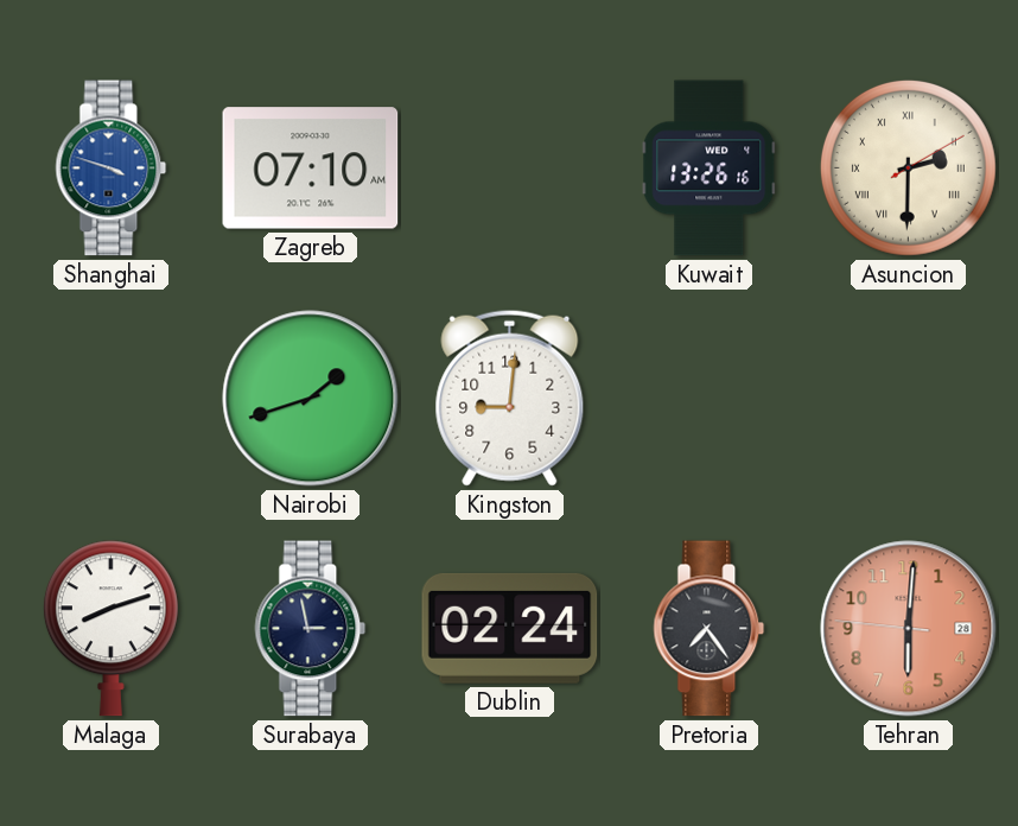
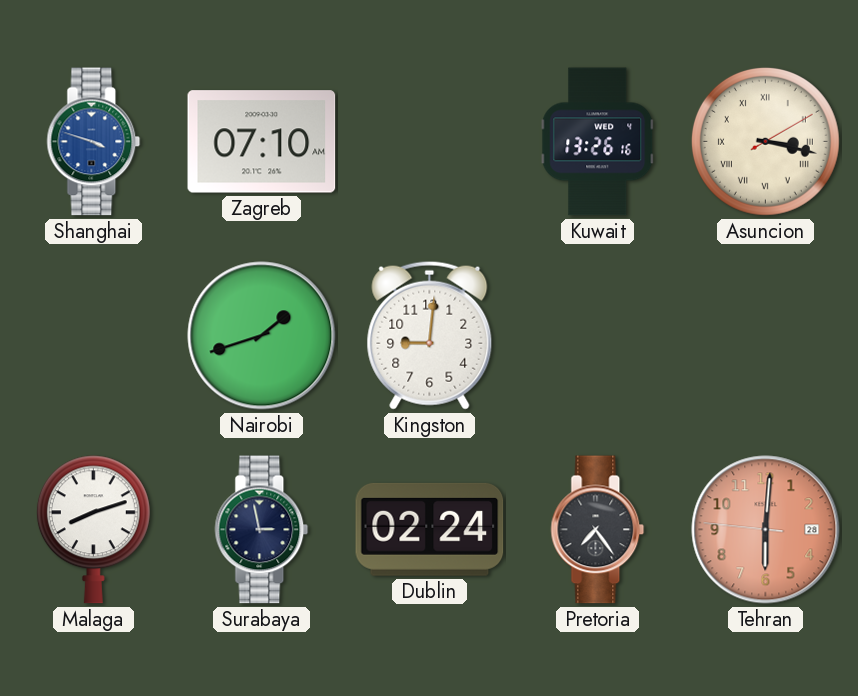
Asuncion: 2:30 -> 3:17 (765, 141)
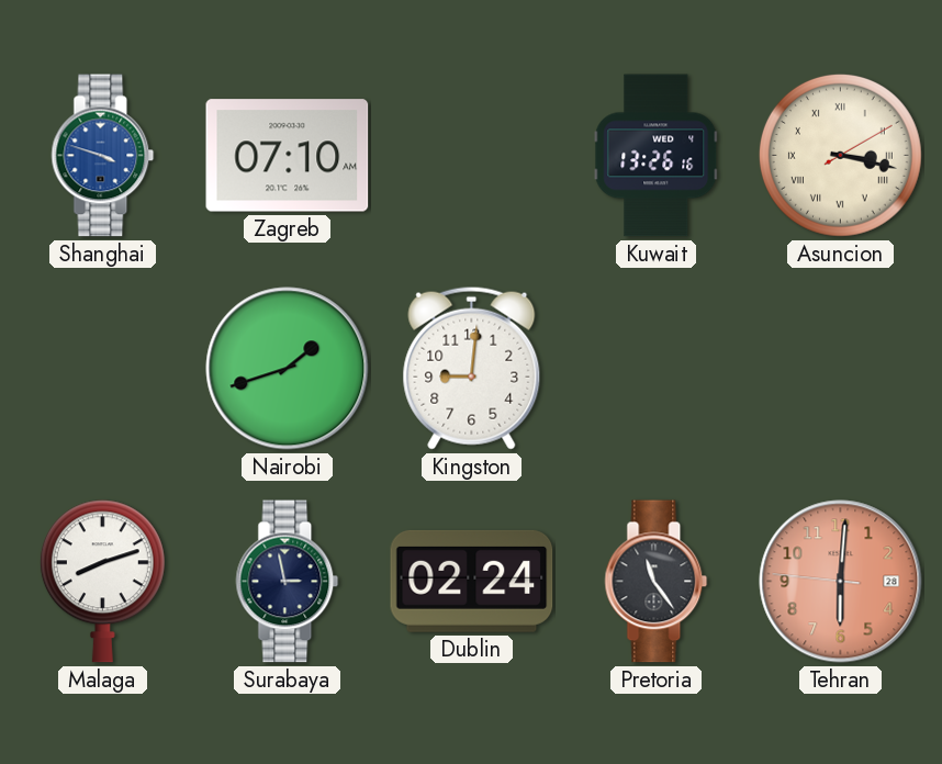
Pretoria: 7:24 -> 11:24 (657, 582)
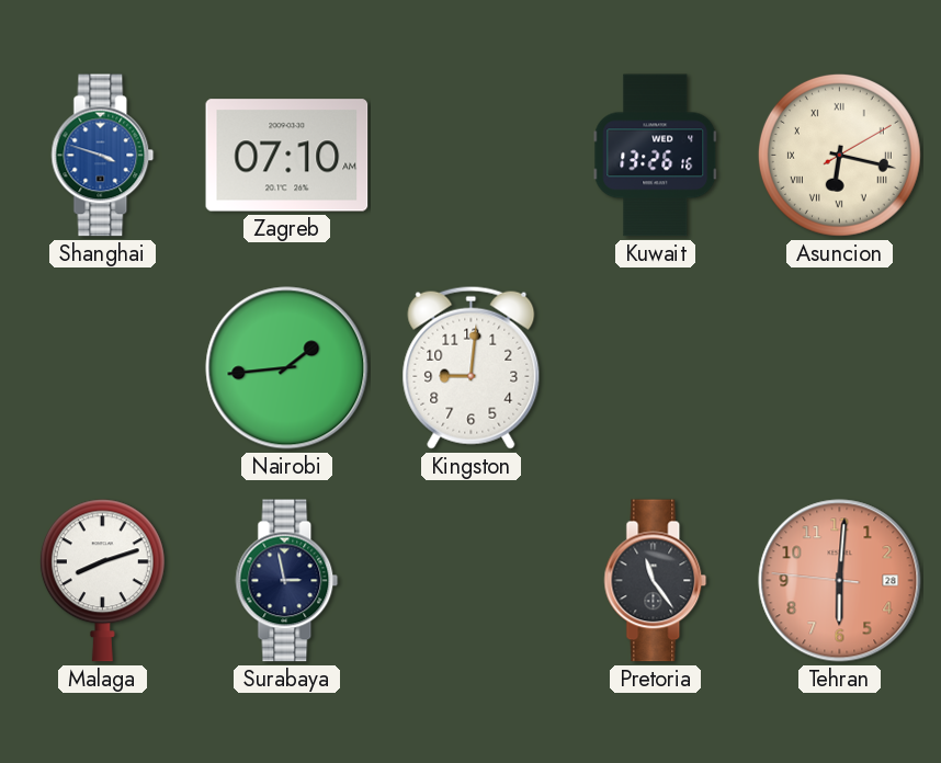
Asuncion: 3:17 -> 6:17 (839, 155)
Nairobi: 1:42 -> 1:44 (287, 368)
Dublin: 02:24 -> none (472, 581)
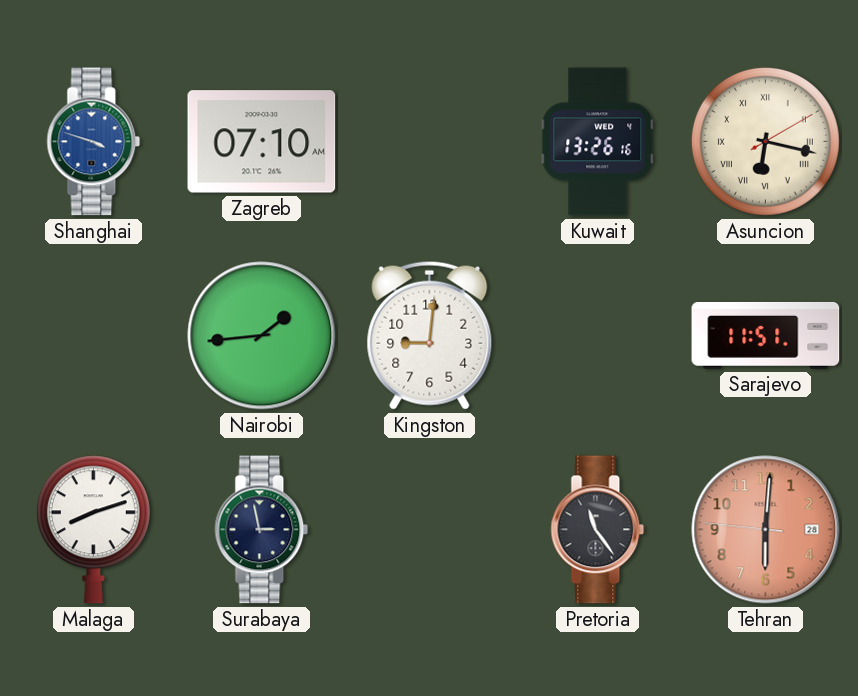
Sarajevo: none -> 11:51 (766, 335)
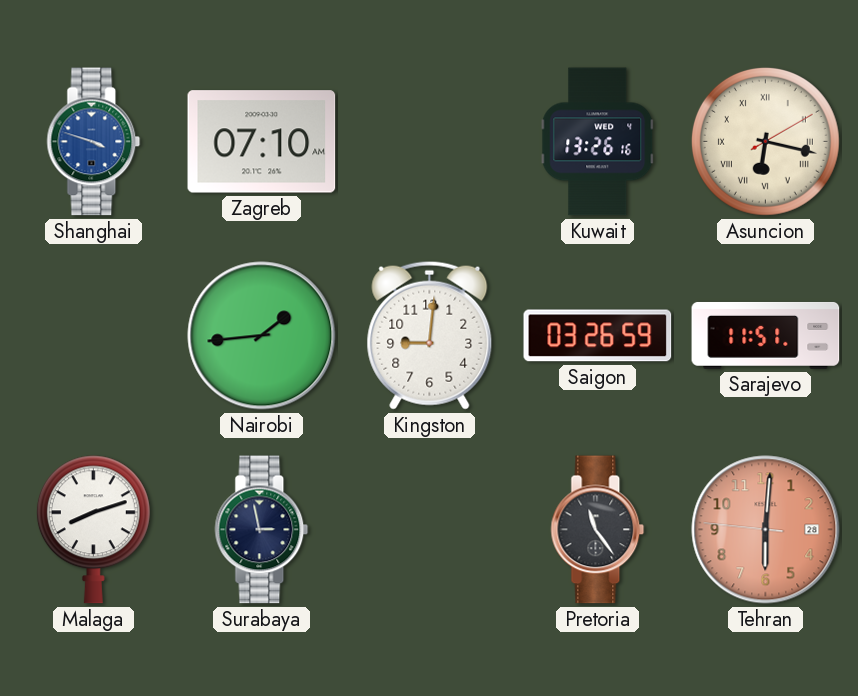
Saigon: none -> 03:26 (598, 336)
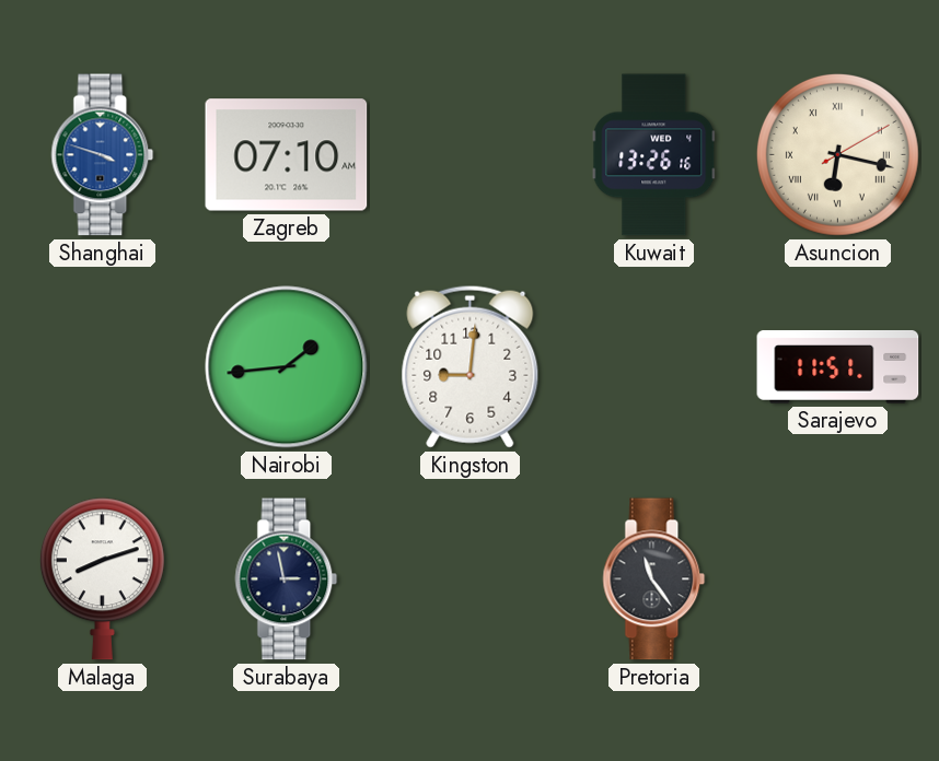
Saigon: 03:26 -> none (598, 336)
Tehran: 6:00 -> none (766, 530)
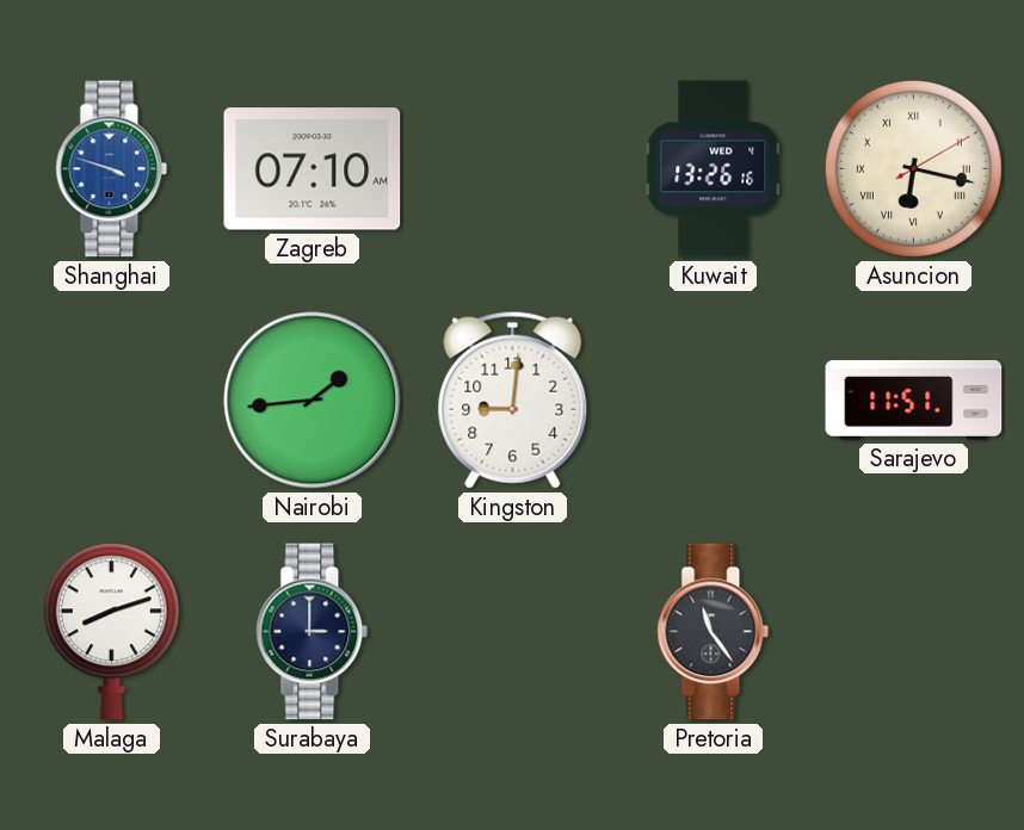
Surabaya: 2:58 -> 3:00 (313, 632)
